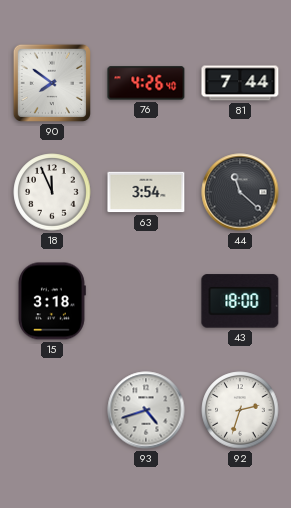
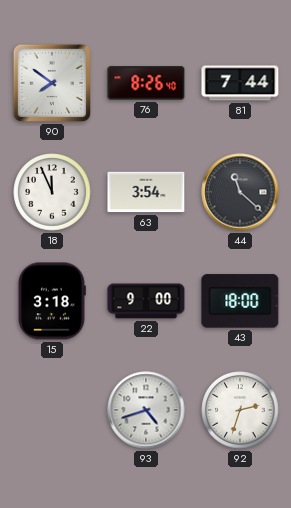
76: 4:26 -> 8:26 (146, 83)
22: none -> 9:00 (146, 301)
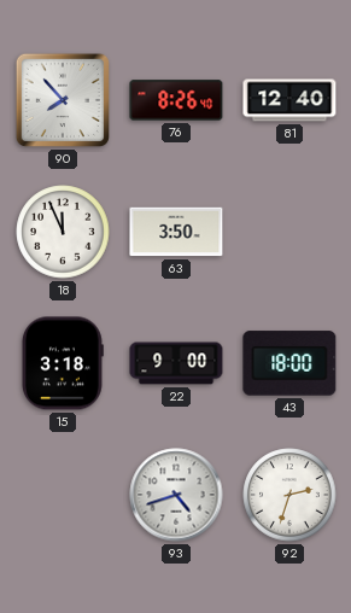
90: 7:51 -> 7:53 (63, 100)
81: 7:44 -> 12:40 (289, 100)
63: 3:54 -> 3:50 (176, 232)
44: 11:22 -> none (240, 192)
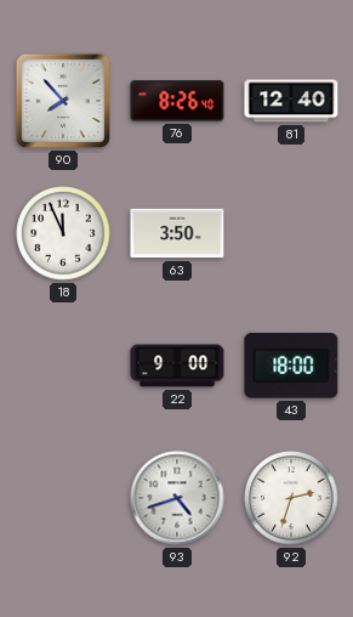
15: 3:18 -> none (62, 363)
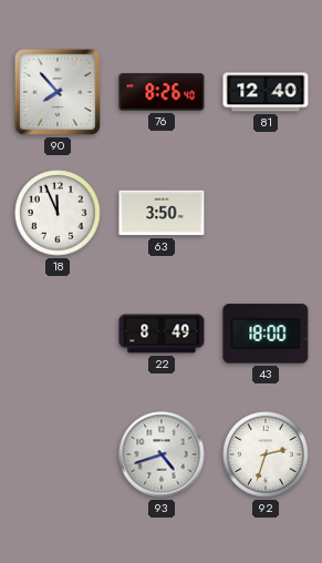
22: 9:00 -> 8:49 (162, 334)
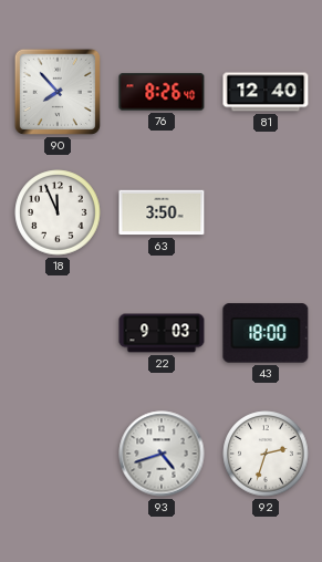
22: 8:49 -> 9:03 (162, 333)
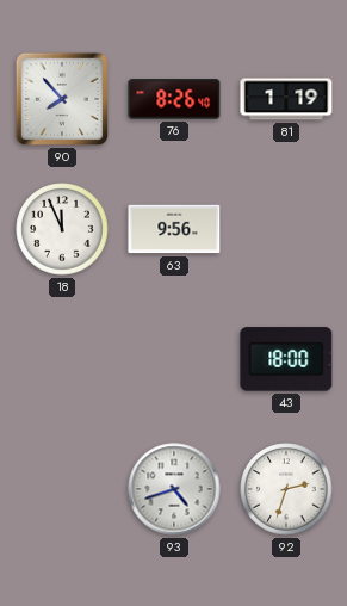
81: 12:40 -> 1:19 (286, 99)
63: 3:50 -> 9:56 (174, 229)
22: 9:03 -> none (162, 333)
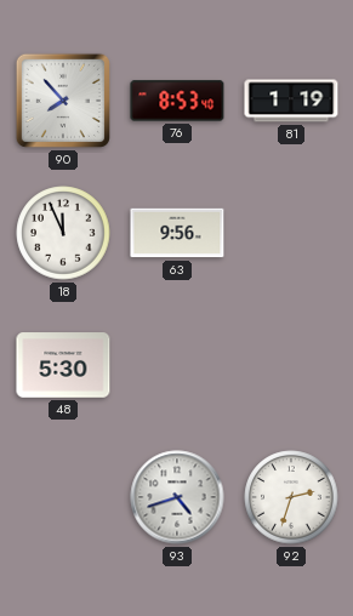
76: 8:26 -> 8:53 (177, 101)
48: none -> 5:30 (63, 365)
43: 18:00 -> none (286, 359)
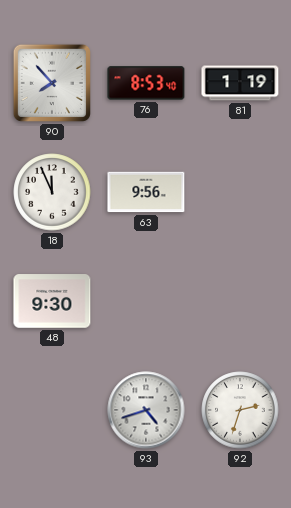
48: 5:30 -> 9:30 (52, 301)
